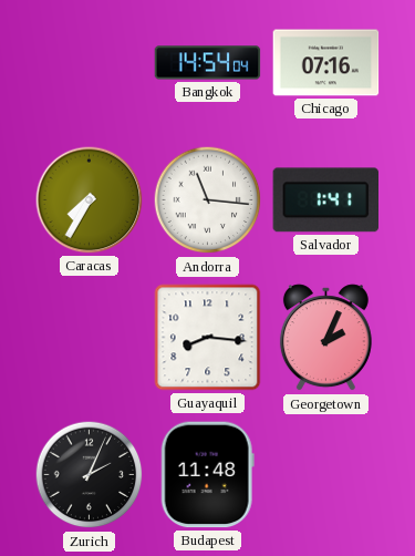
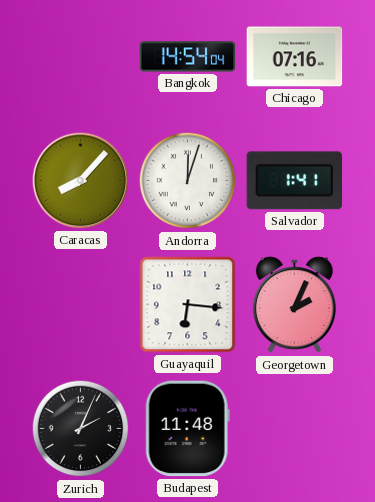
Caracas: 7:35 -> 8:07 (81, 181)
Andorra: 11:16 -> 12:03 (188, 181)
Guayaquil: 8:16 -> 6:16 (188, 305)
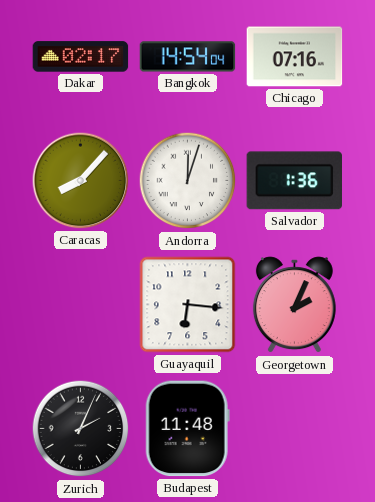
Dakar: none -> 02:17 (81, 57)
Salvador: 1:41 -> 1:36 (295, 181)
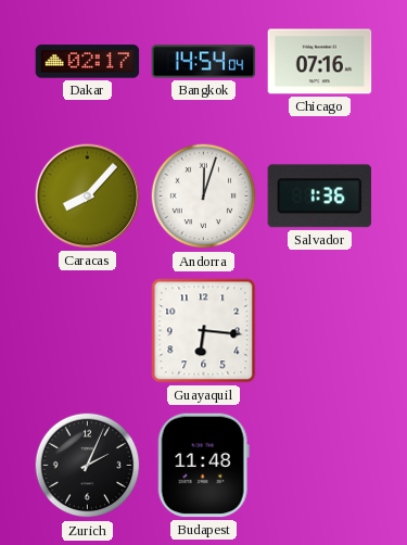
Georgetown: 2:04 -> none (294, 305)
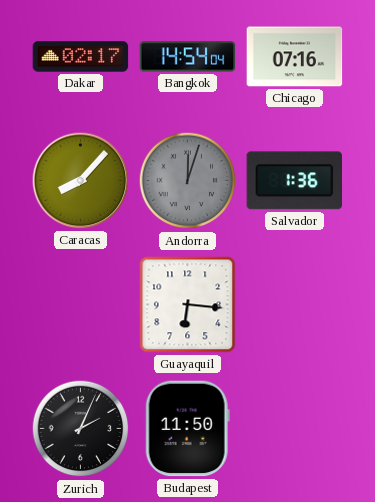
Andorra dial: white -> grey (188, 181)
Budapest: 11:48 -> 11:50 (187, 429)
